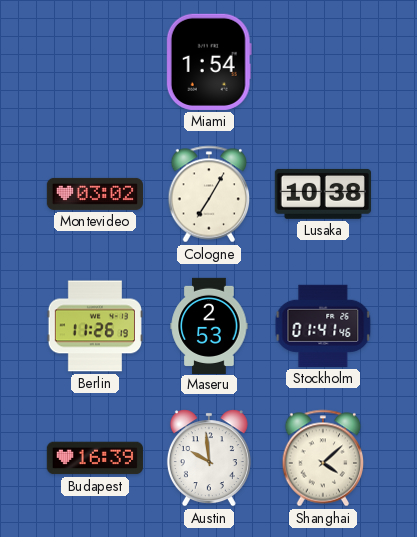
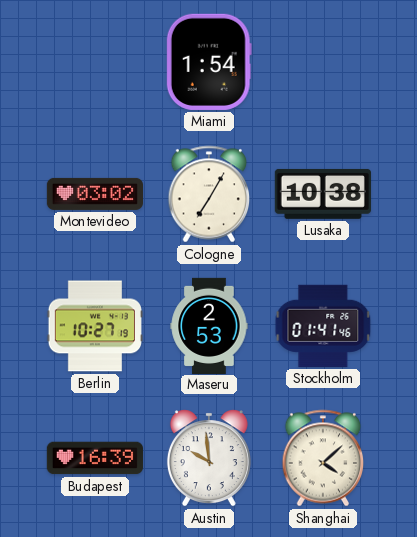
Berlin: 11:26 -> 10:27 (95, 326)
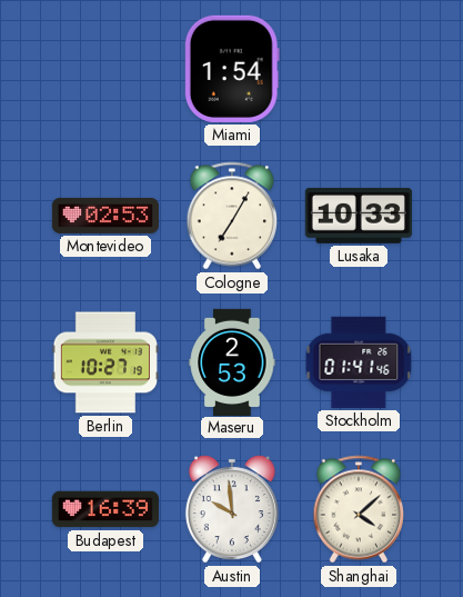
Montevideo: 03:02 -> 02:53 (104, 216)
Lusaka: 10:38 -> 10:33 (359, 216)
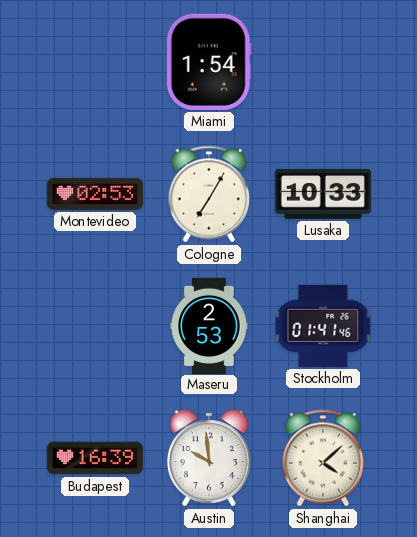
Berlin: 10:27 -> none (105, 362)
